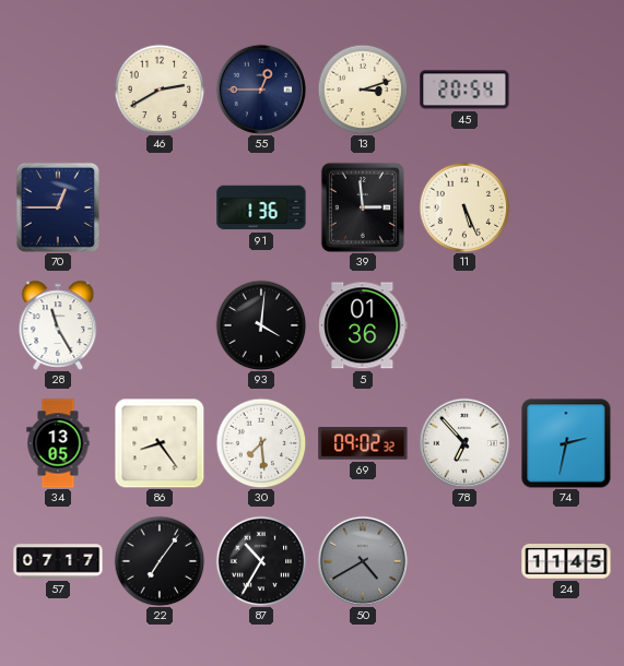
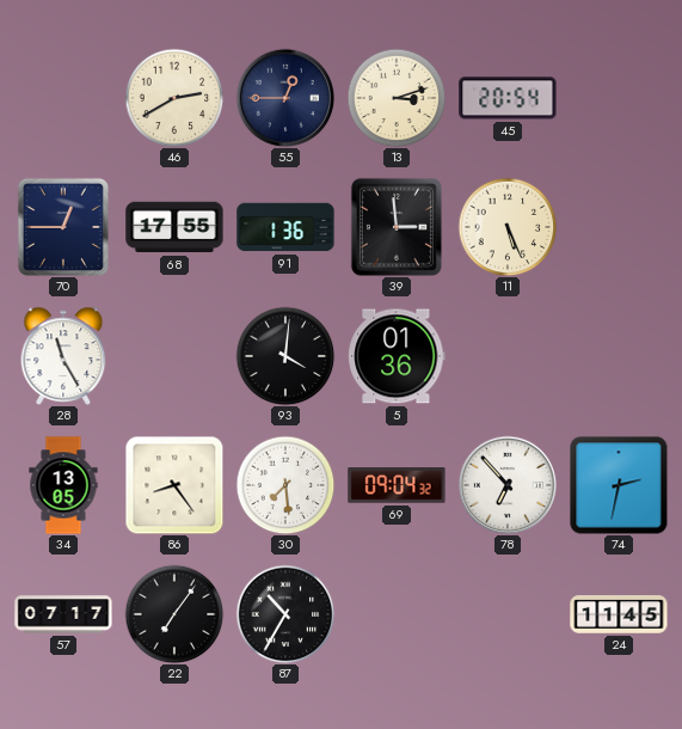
68: none -> 17:55 (174, 227)
69: 09:02 -> 09:04 (397, 485)
50: 4:40 -> none (363, 561)
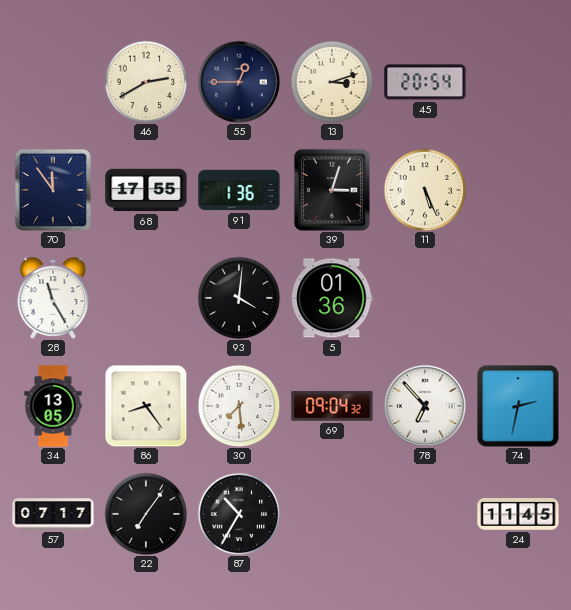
70: 12:45 -> 11:54 (53, 190)
39: 2:59 -> 3:03 (332, 190)
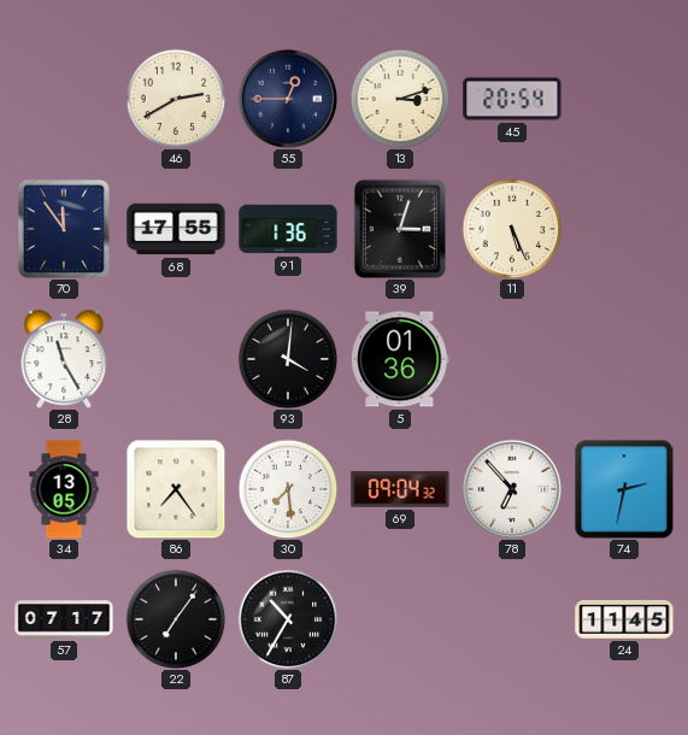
86: 8:24 -> 7:24 (176, 489)
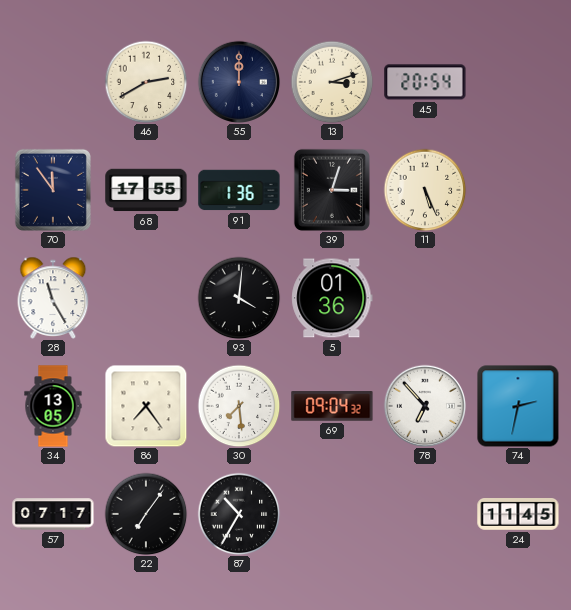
55: 12:45 -> 12:00 (239, 82)
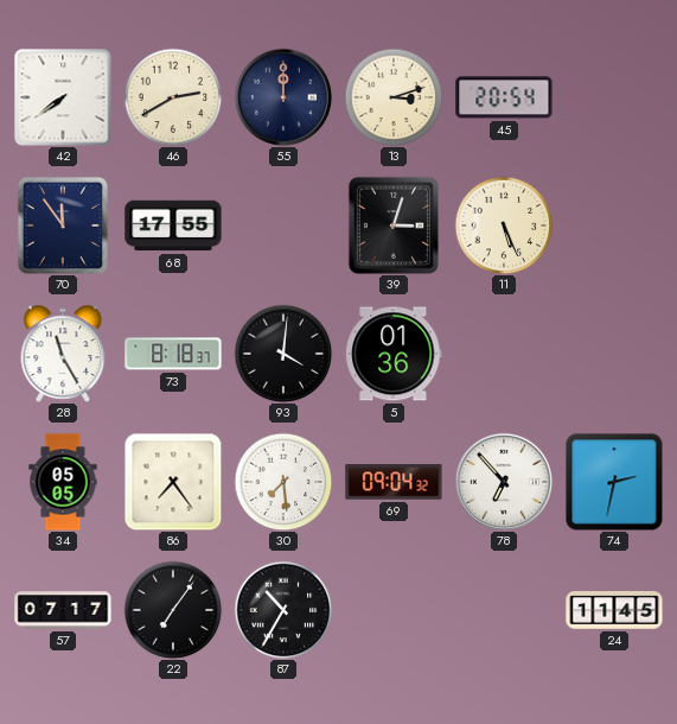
42: none -> 7:39 (63, 97)
91: 1:36 -> none (239, 190)
73: none -> 8:18 (173, 354)
34: 13:05 -> 05:05 (63, 482)
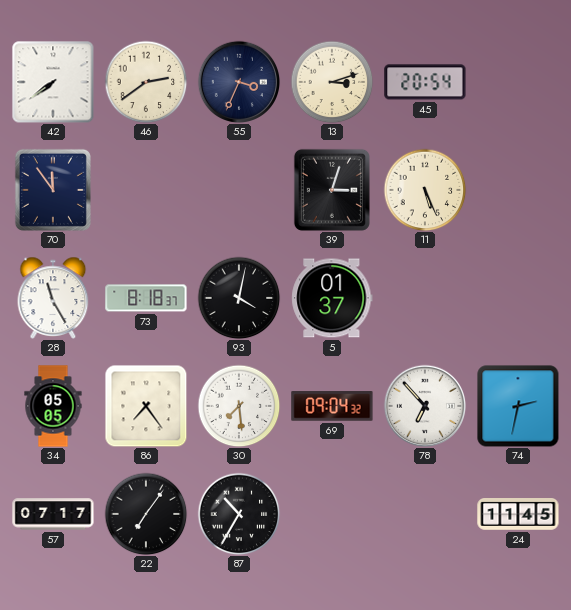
46: 2:40 -> 2:39 (146, 82)
55: 12:00 -> 3:34 (239, 82)
68: 17:55 -> none (173, 226)
93: 4:01 -> 4:02 (239, 298)
5: 01:36 -> 01:37 (332, 298)
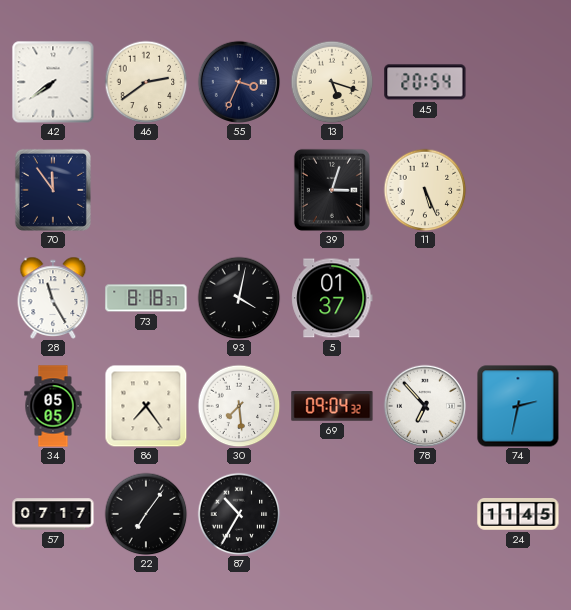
13: 3:12 -> 5:18 (332, 82)
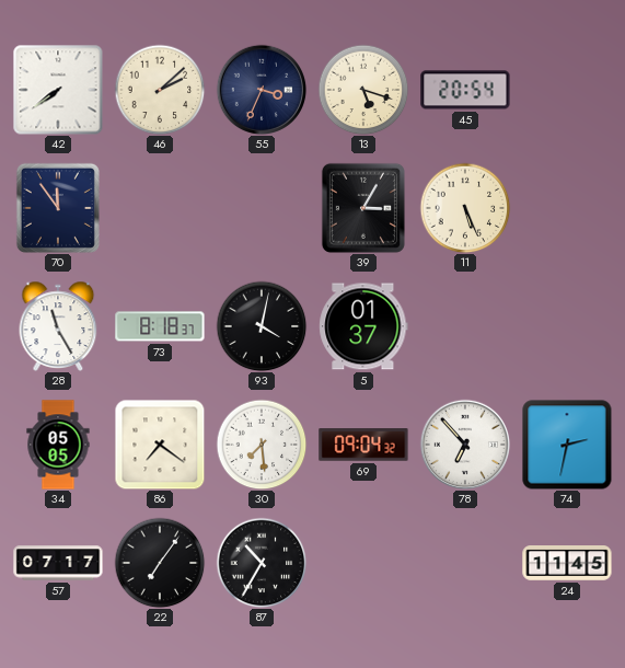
46: 2:39 -> 2:08 (160, 90)
39: 3:03 -> 3:05 (363, 208)
86: 7:24 -> 7:21 (160, 445)
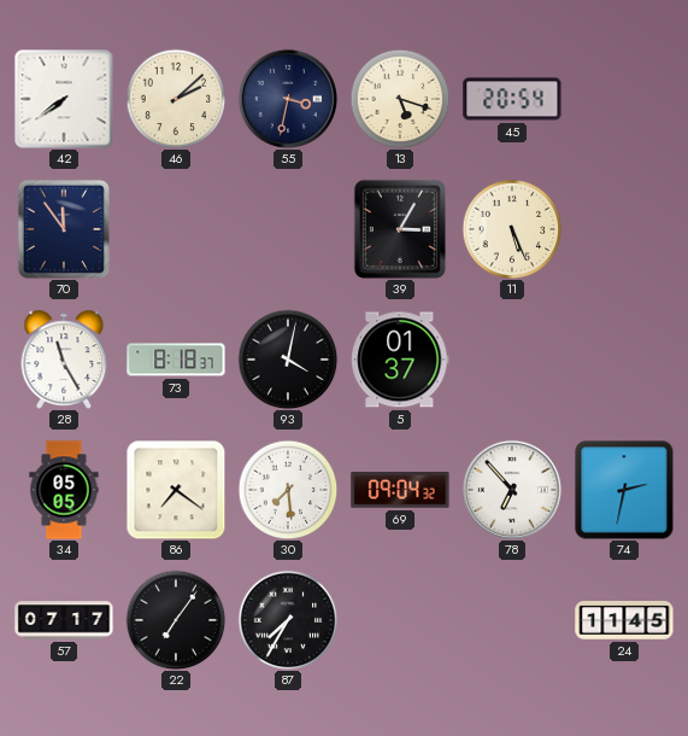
55: 3:34 -> 3:32 (288, 99)
87: 10:35 -> 7:35 (288, 620)
